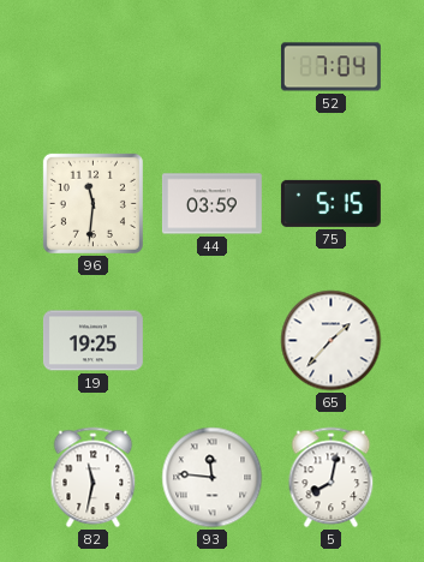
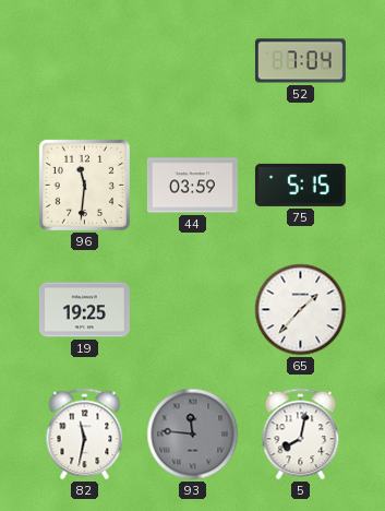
93 dial: white -> grey (193, 435)
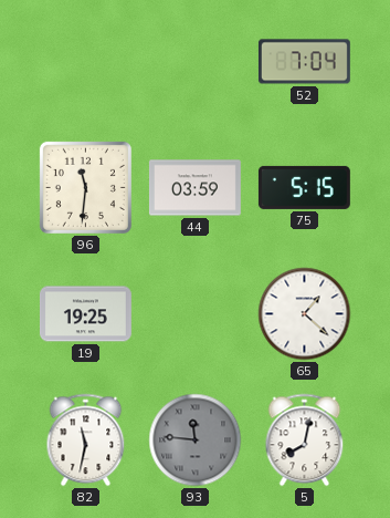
65: 1:37 -> 1:22 (305, 314)
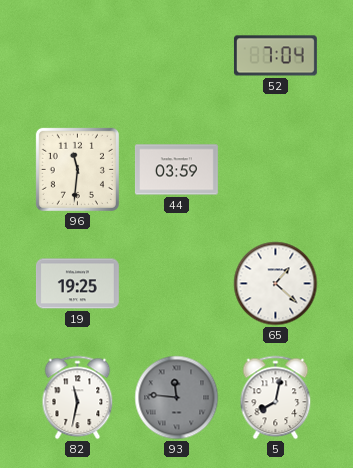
75: 5:15 -> none (304, 187)
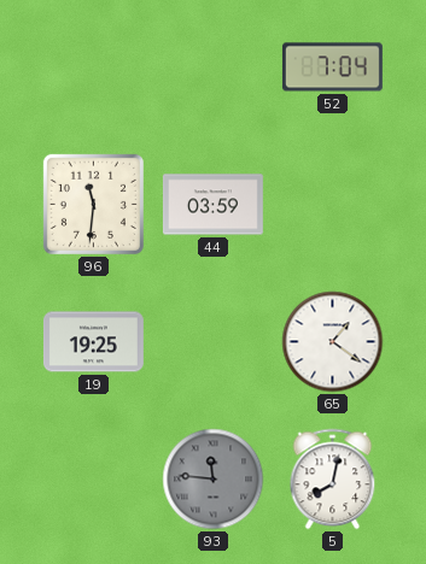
65: 1:22 -> 1:21 (333, 342)
82: 11:32 -> none (78, 398)
